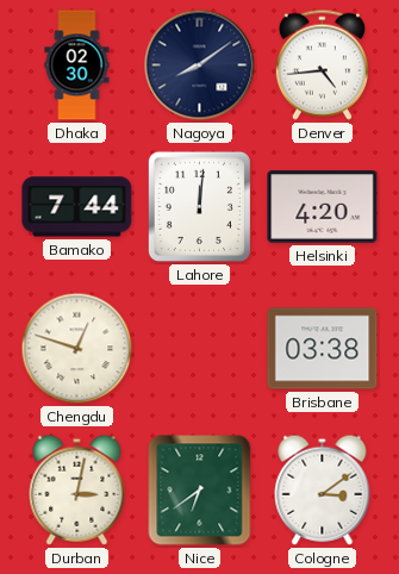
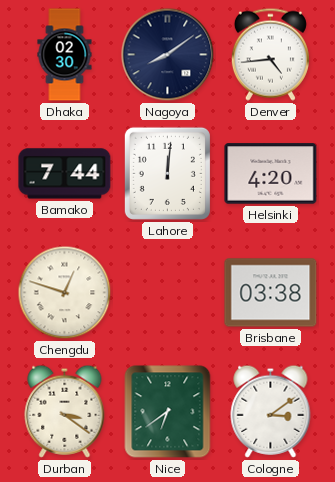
Durban: 3:02 -> 3:21 (65, 411)
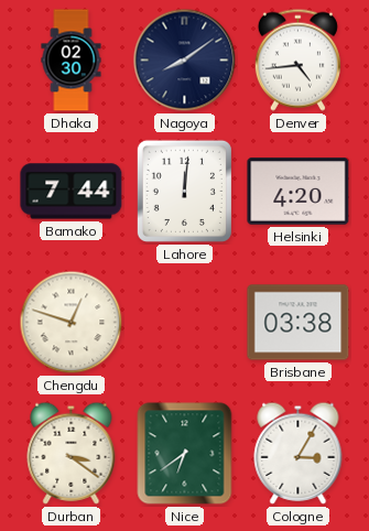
Cologne: 3:09 -> 3:05 (299, 453)
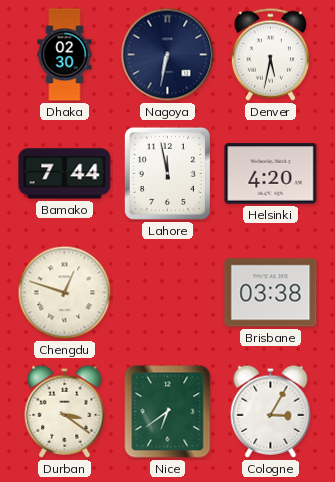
Nagoya: 8:09 -> 6:32 (168, 55)
Denver: 4:44 -> 5:32 (270, 54)
Lahore: 12:01 -> 11:58 (167, 173)
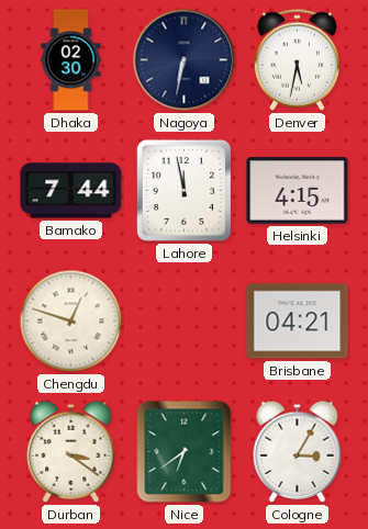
Helsinki: 4:20 -> 4:15 (298, 191)
Brisbane: 03:38 -> 04:21 (298, 322)
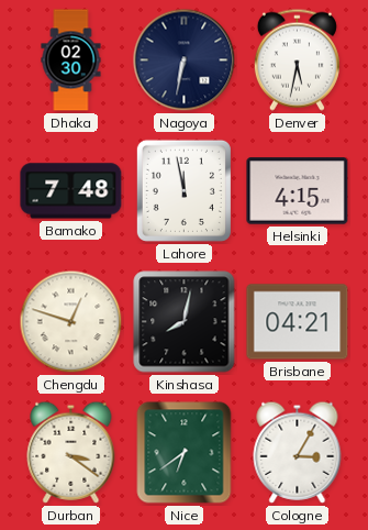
Bamako: 7:44 -> 7:48 (71, 191)
Kinshasa: none -> 8:02 (185, 322)
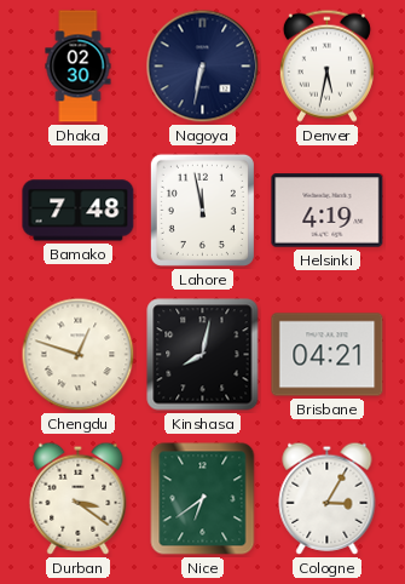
Helsinki: 4:15 -> 4:19 (328, 211)
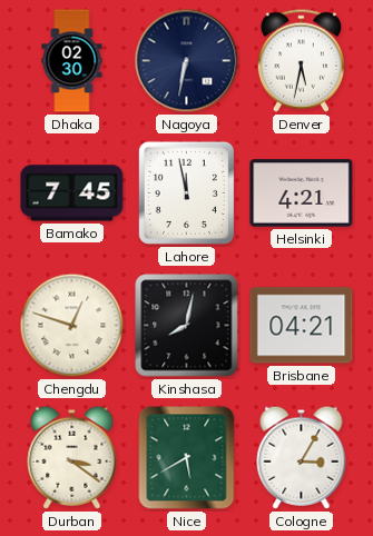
Bamako: 7:48 -> 7:45 (72, 193)
Helsinki: 4:19 -> 4:21 (302, 193)
Nice: 6:39 -> 5:40 (187, 458)
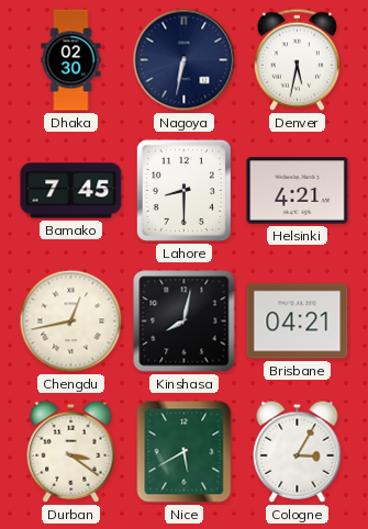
Lahore: 11:58 -> 8:30 (183, 190)
Chengdu: 12:48 -> 12:43 (71, 322)
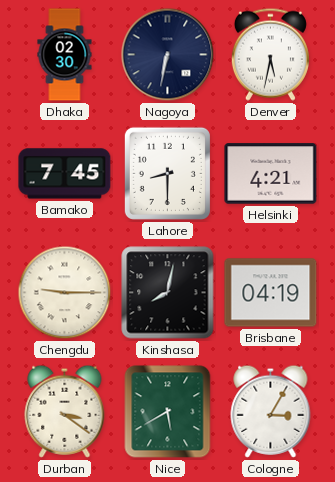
Chengdu: 12:43 -> 9:15 (65, 293)
Brisbane: 04:21 -> 04:19 (271, 293)
